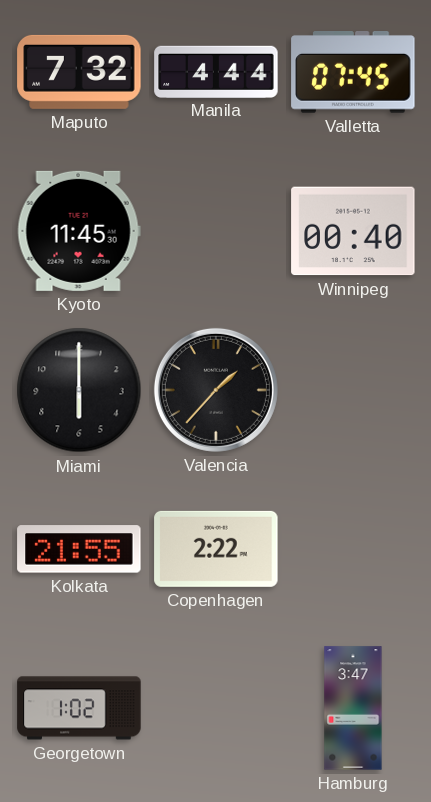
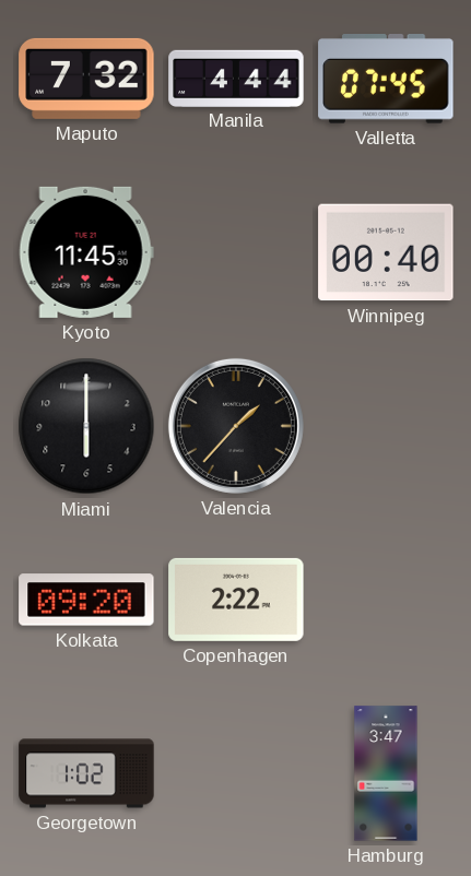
Kolkata: 21:55 -> 09:20 (86, 600)
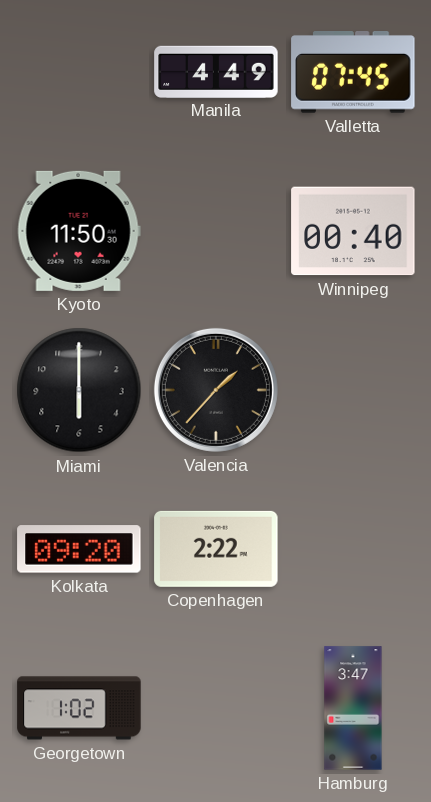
Maputo: 7:32 -> none (86, 79)
Manila: 4:44 -> 4:49 (216, 71)
Kyoto: 11:45 -> 11:50 (79, 231)
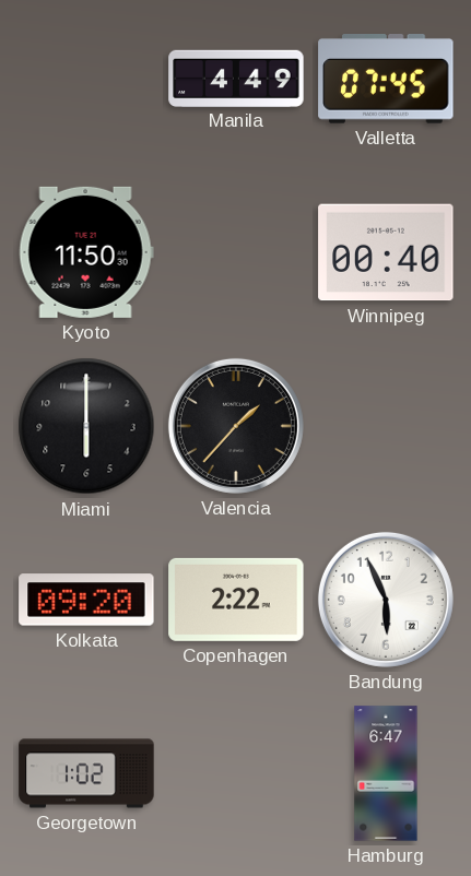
Bandung: none -> 5:56 (386, 600)
Hamburg: 3:47 -> 6:47 (386, 773)
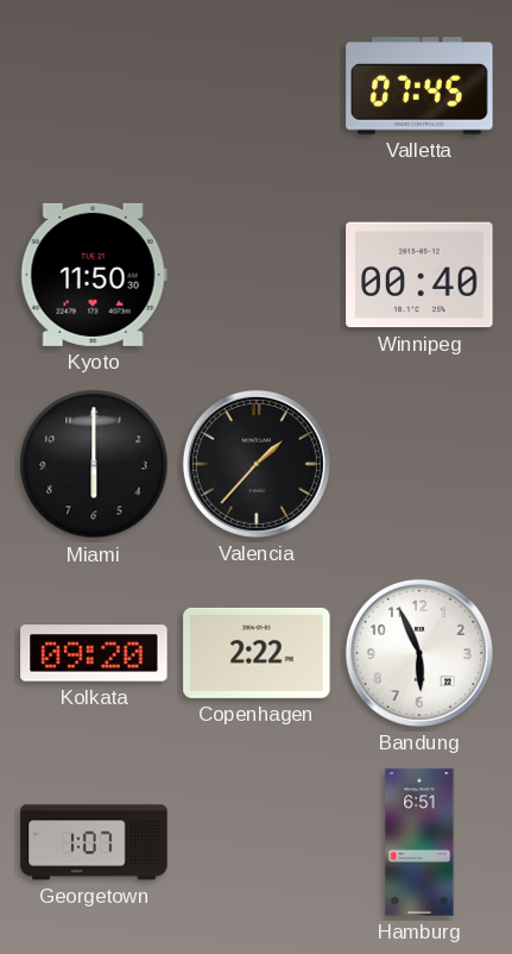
Manila: 4:49 -> none (236, 78)
Georgetown: 1:02 -> 1:07 (94, 842)
Hamburg: 6:47 -> 6:51 (419, 842)
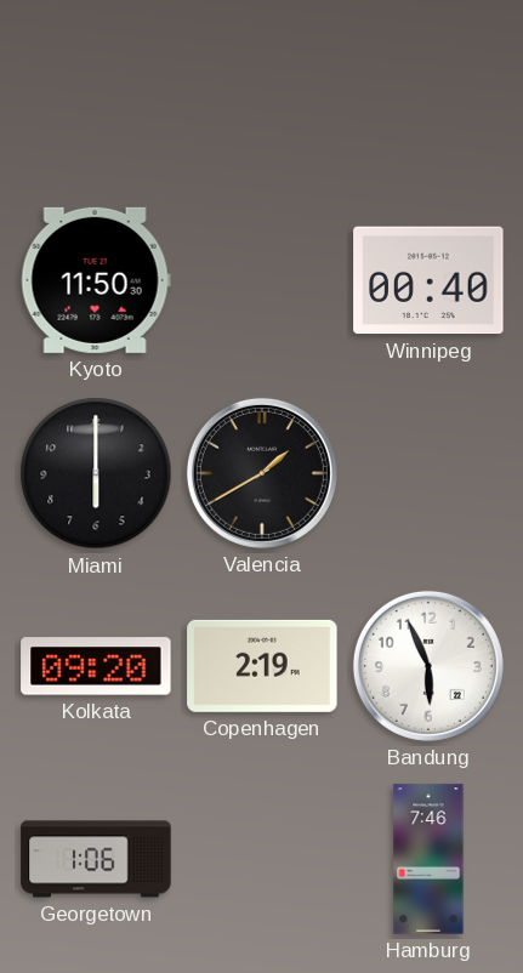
Valletta: 07:45 -> none (419, 87)
Valencia: 1:37 -> 1:40 (262, 473)
Copenhagen: 2:22 -> 2:19 (262, 666)
Georgetown: 1:07 -> 1:06 (96, 859)
Hamburg: 6:51 -> 7:46 (428, 859)
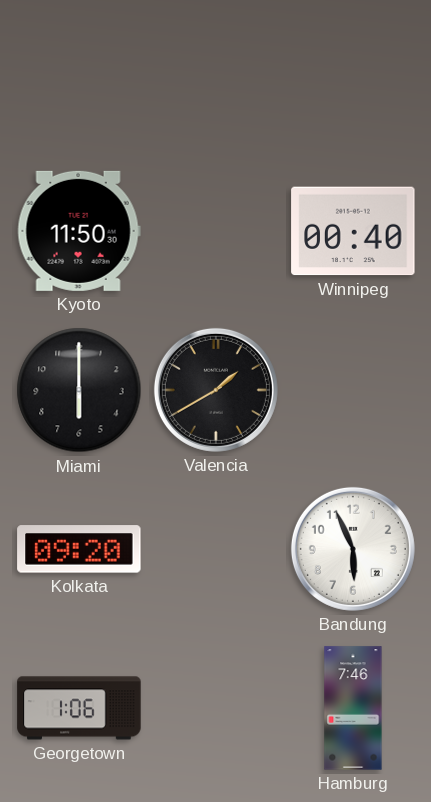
Copenhagen: 2:19 -> none (262, 666)
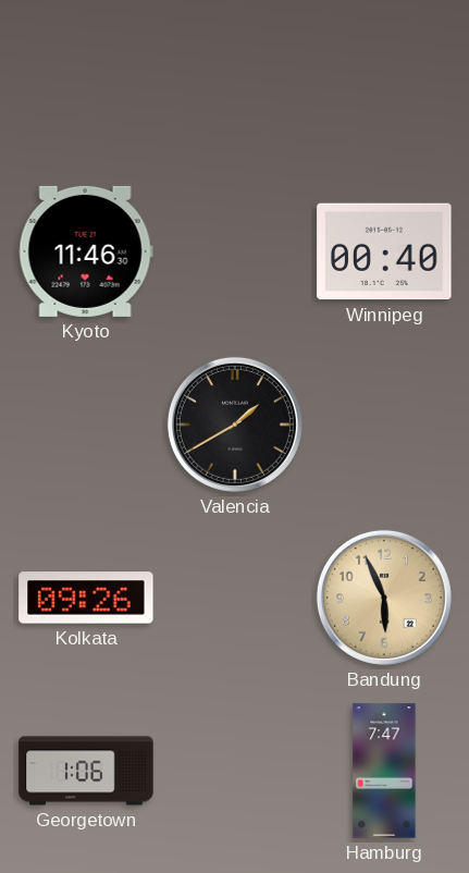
Kyoto: 11:50 -> 11:46 (86, 251)
Miami: 6:00 -> none (79, 390)
Kolkata: 09:20 -> 09:26 (86, 598)
Bandung dial: white -> champagne (384, 598)
Hamburg: 7:46 -> 7:47 (384, 771)
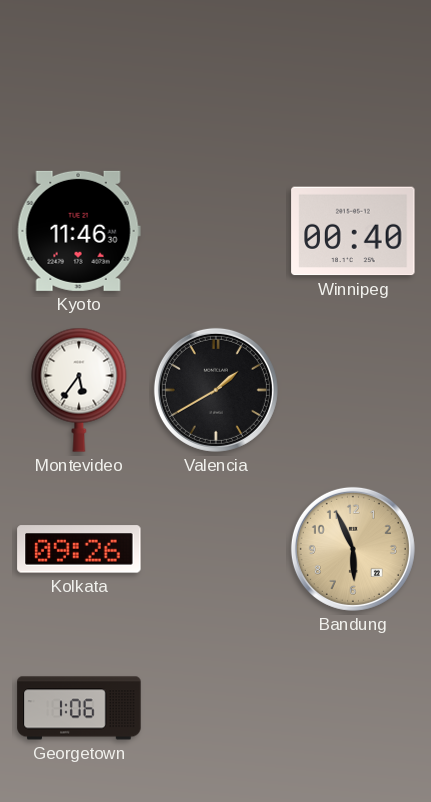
Montevideo: none -> 5:36 (79, 390)
Hamburg: 7:47 -> none (384, 771)
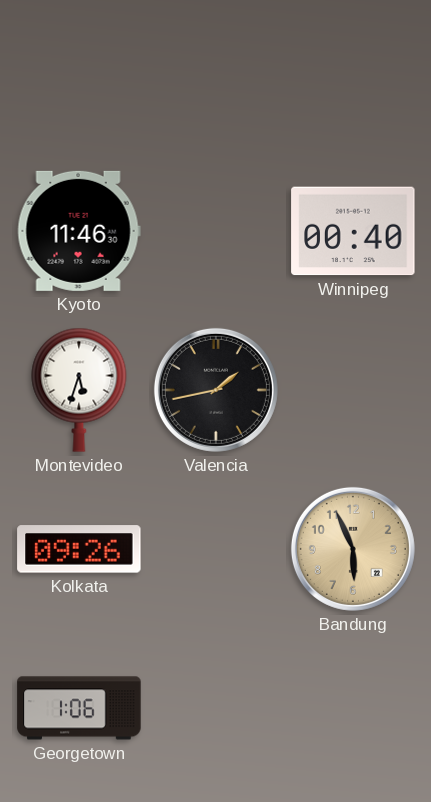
Montevideo: 5:36 -> 5:33 (79, 390)
Valencia: 1:40 -> 1:43 (216, 390)
